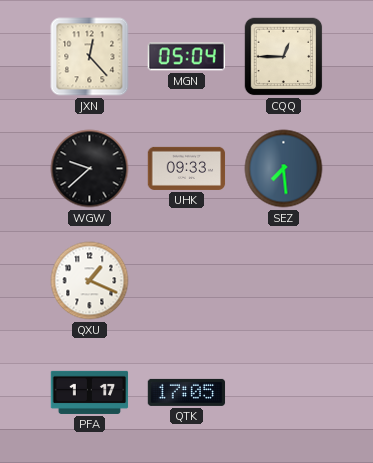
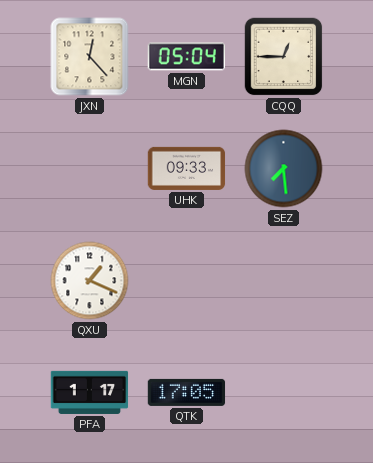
WGW: 9:38 -> none (90, 169)
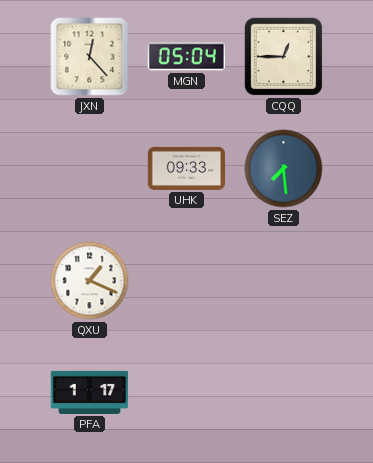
QTK: 17:05 -> none (187, 392)
